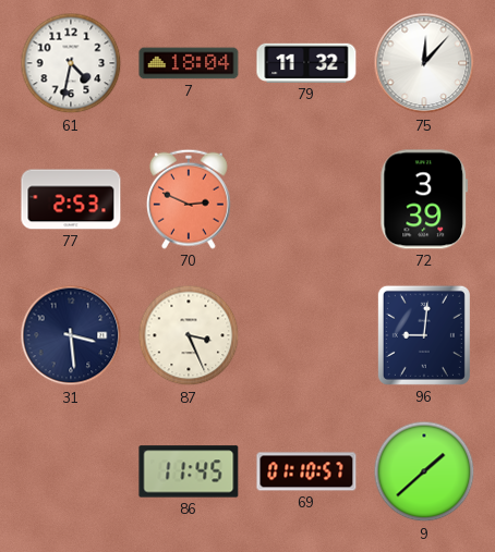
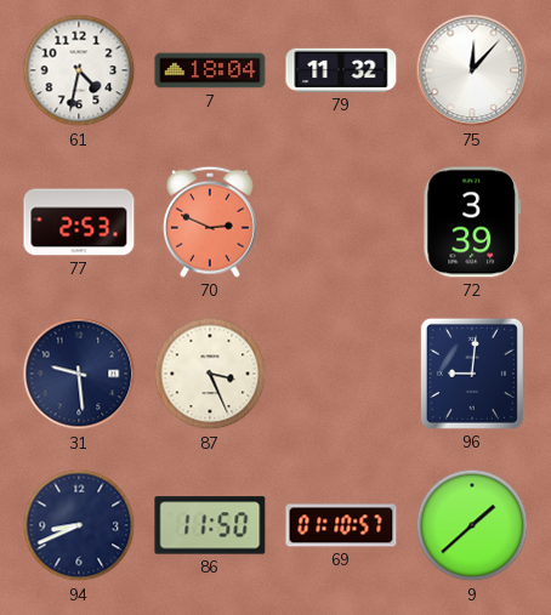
31: 3:29 -> 9:29 (79, 374)
94: none -> 8:41 (79, 525)
86: 11:45 -> 11:50 (210, 525)
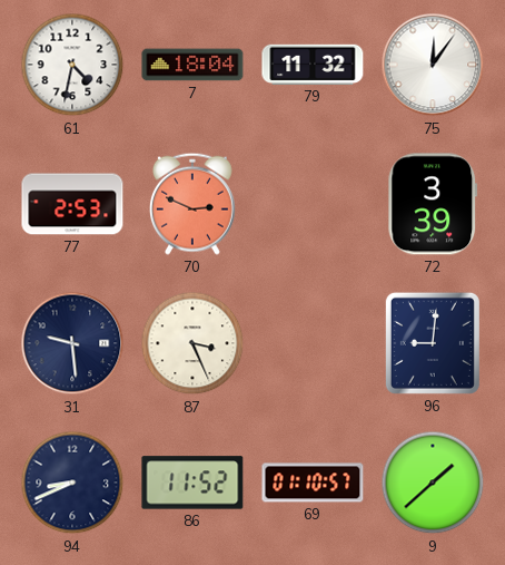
75: 12:07 -> 12:06 (433, 65)
86: 11:50 -> 11:52 (192, 483)
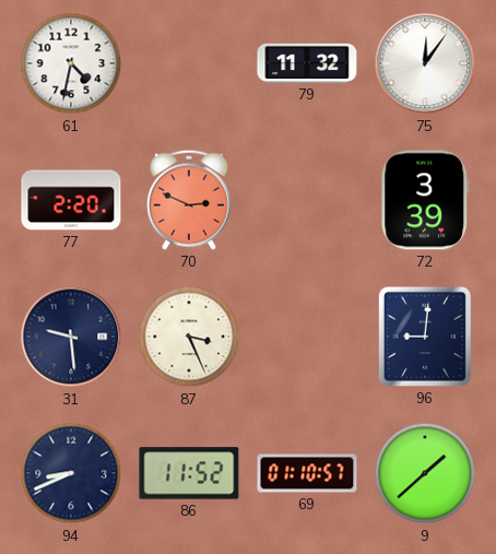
7: 18:04 -> none (192, 65)
77: 2:53 -> 2:20 (71, 200)
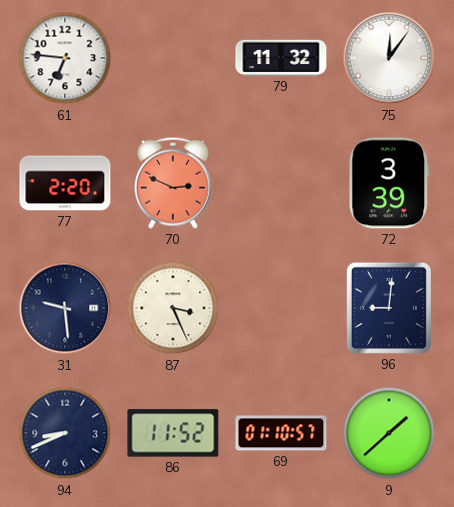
61: 4:32 -> 6:46 (65, 58)
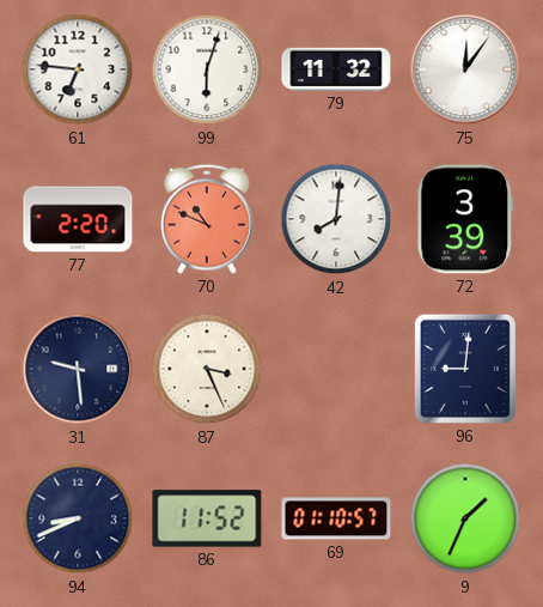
99: none -> 6:03 (207, 69)
70: 2:49 -> 10:49 (207, 219)
42: none -> 8:01 (336, 219)
9: 1:38 -> 1:34 (465, 518)
